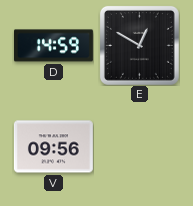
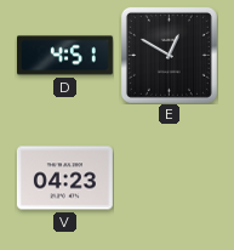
D: 14:59 -> 4:51 (64, 56)
V: 09:56 -> 04:23 (64, 178)
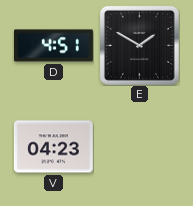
E: 12:50 -> 1:50 (139, 45)
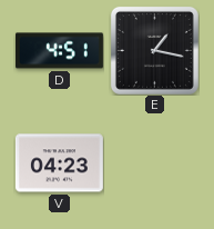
E: 1:50 -> 1:17 (154, 50)
